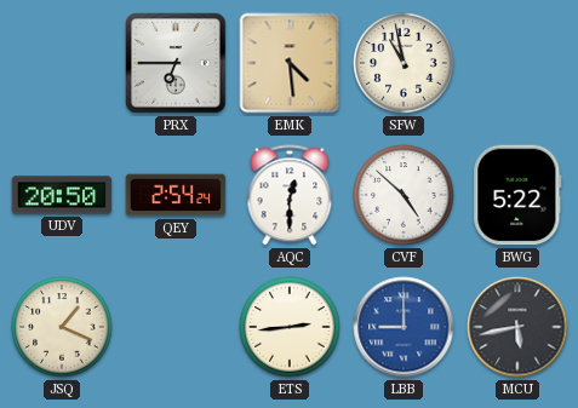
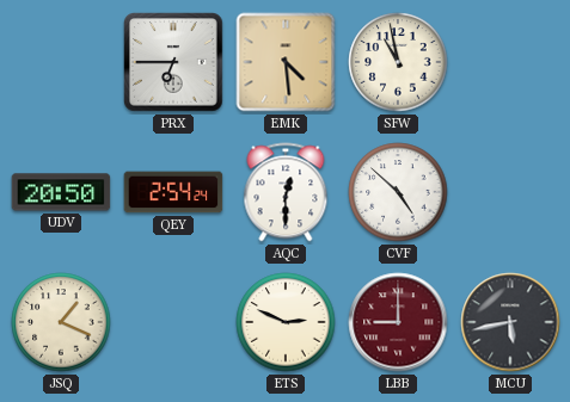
BWG: 5:22 -> none (517, 195)
ETS: 2:44 -> 2:49 (286, 322)
LBB dial: blue -> burgundy (398, 322)
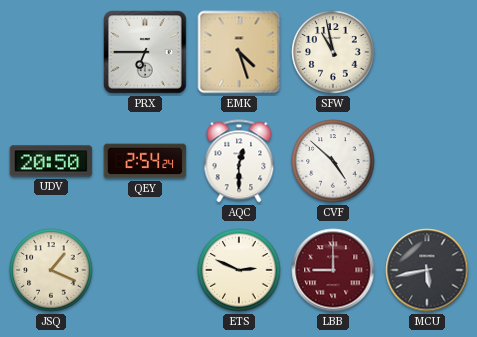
EMK: 4:29 -> 4:27 (239, 52)
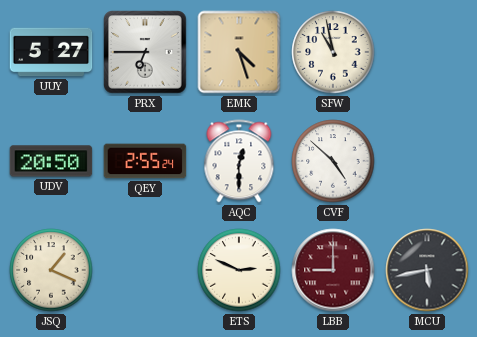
UUY: none -> 5:27 (51, 52)
QEY: 2:54 -> 2:55 (145, 161)
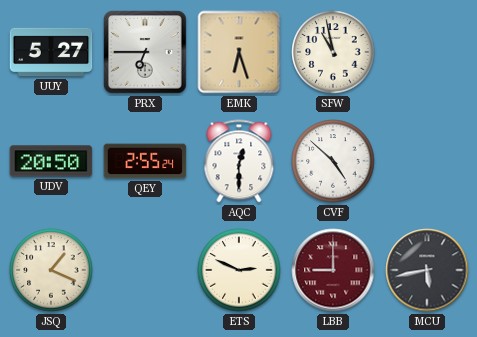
EMK: 4:27 -> 6:27 (239, 52)
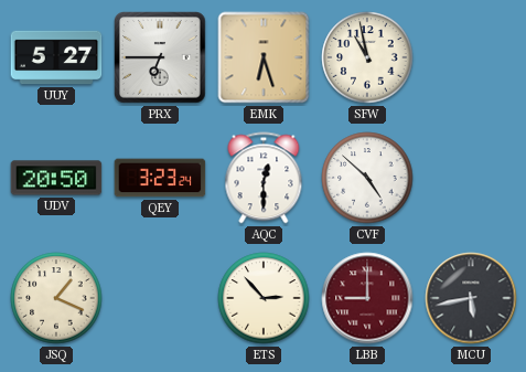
QEY: 2:55 -> 3:23 (160, 178)
ETS: 2:49 -> 2:53 (264, 298)
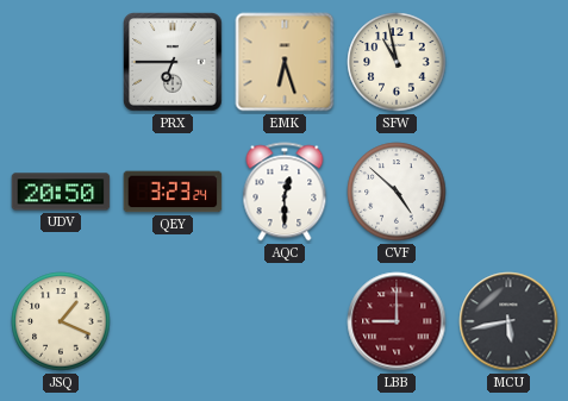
UUY: 5:27 -> none (56, 57)
ETS: 2:53 -> none (264, 298)
